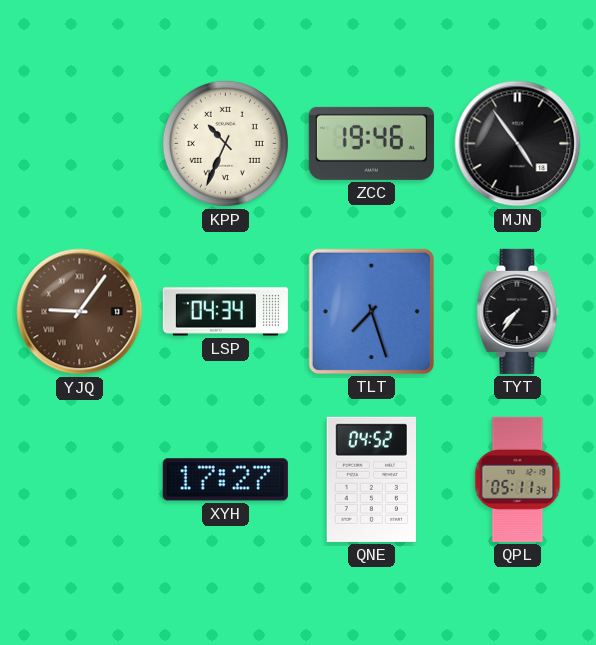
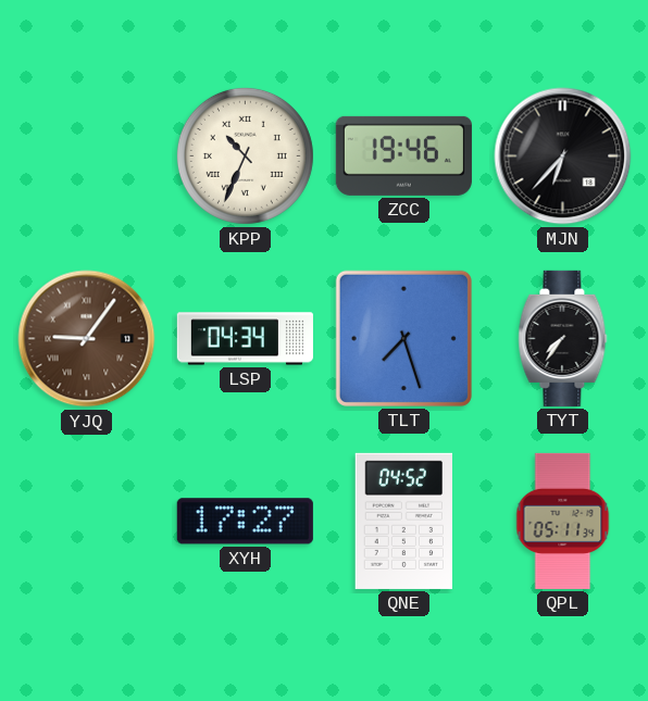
MJN: 4:54 -> 6:37 (563, 157)
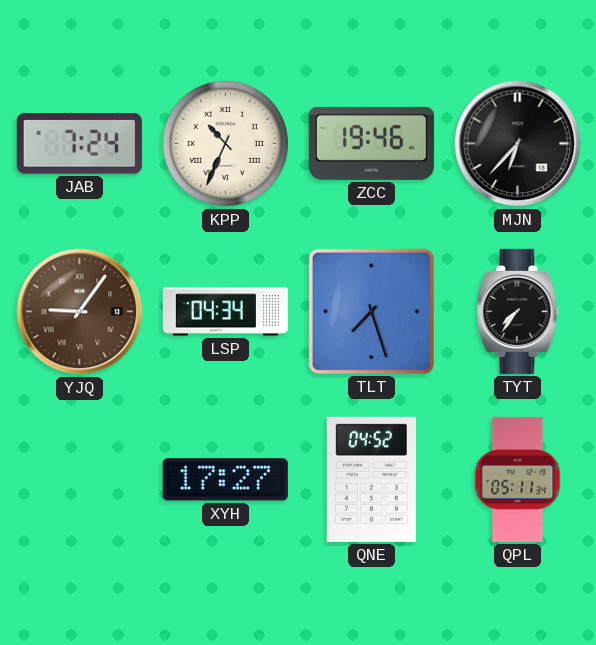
JAB: none -> 7:24 (79, 144)
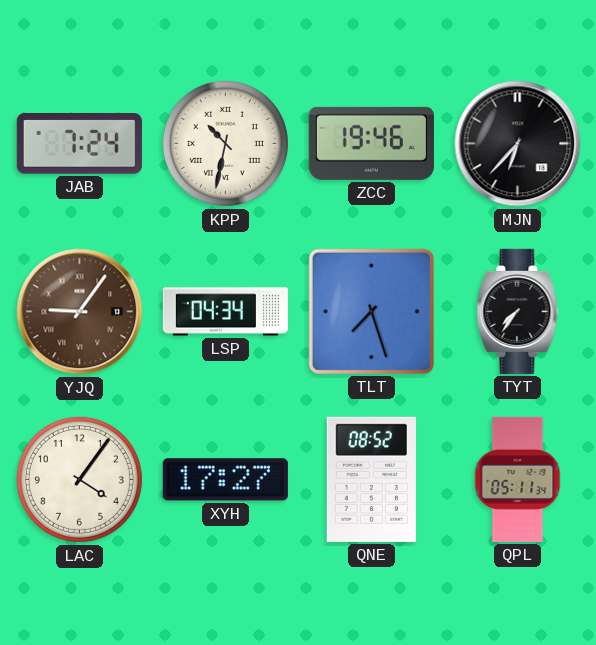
KPP: 10:34 -> 10:32 (225, 143)
LAC: none -> 4:06 (79, 479)
QNE: 04:52 -> 08:52 (371, 479)
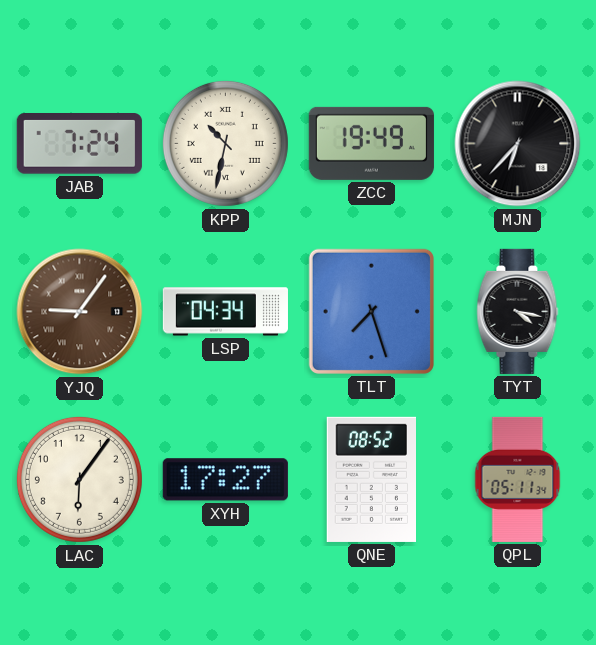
ZCC: 19:46 -> 19:49 (371, 143)
TYT: 7:36 -> 4:17 (518, 311)
LAC: 4:06 -> 6:06 (79, 479)
